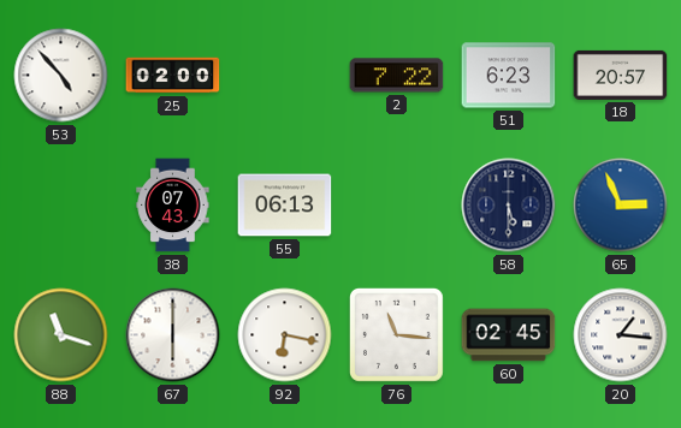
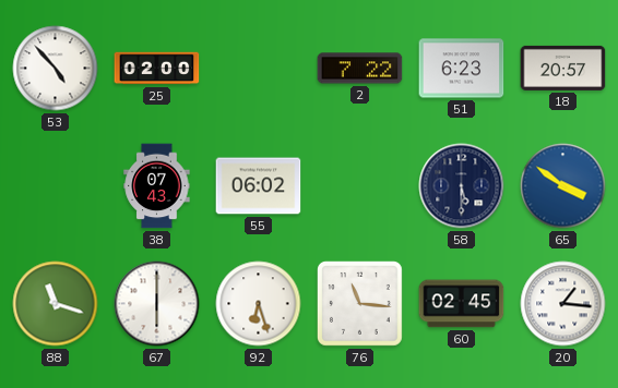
55: 06:13 -> 06:02 (259, 186)
65: 2:56 -> 3:51 (563, 186)
92: 6:17 -> 6:27 (259, 304)
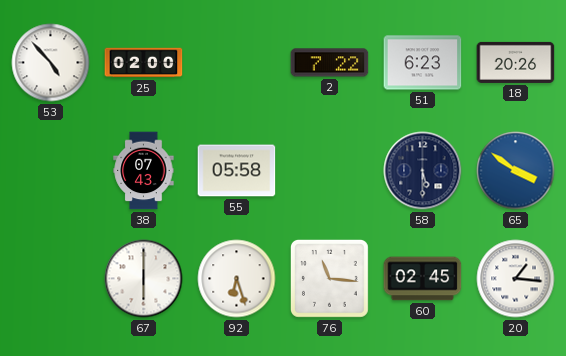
18: 20:57 -> 20:26 (516, 62)
55: 06:02 -> 05:58 (237, 171)
88: 11:18 -> none (56, 304)
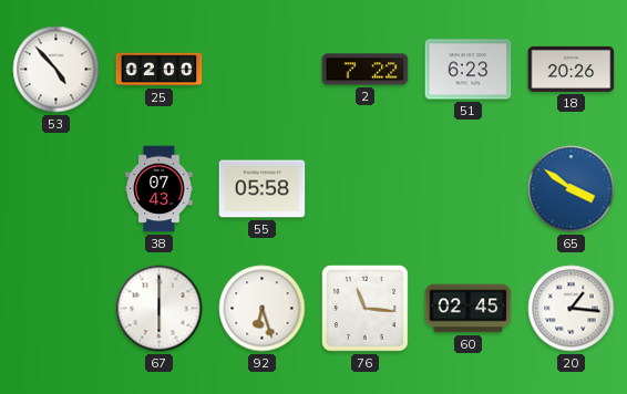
58: 5:30 -> none (423, 171)
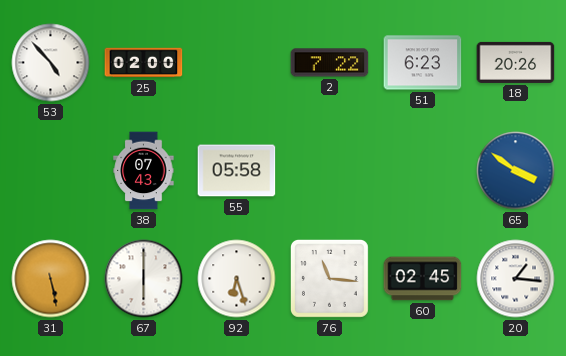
31: none -> 5:28 (51, 279)
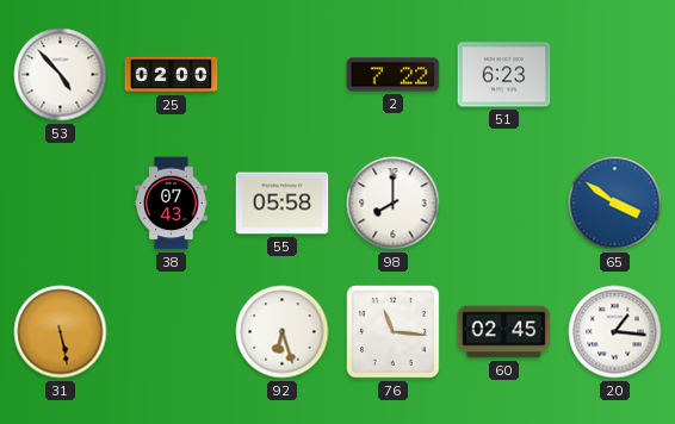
18: 20:26 -> none (516, 62)
98: none -> 8:00 (394, 204)
67: 6:00 -> none (144, 279)
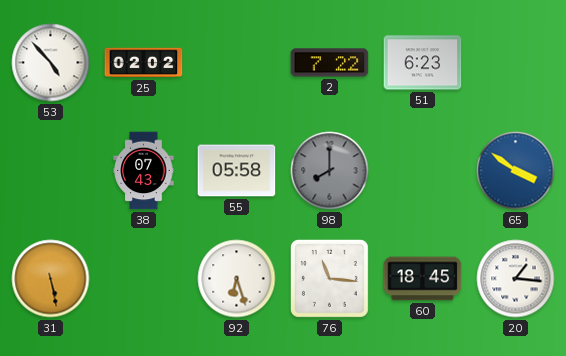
25: 02:00 -> 02:02 (144, 63)
98 dial: white -> grey (330, 171)
60: 02:45 -> 18:45 (423, 279)
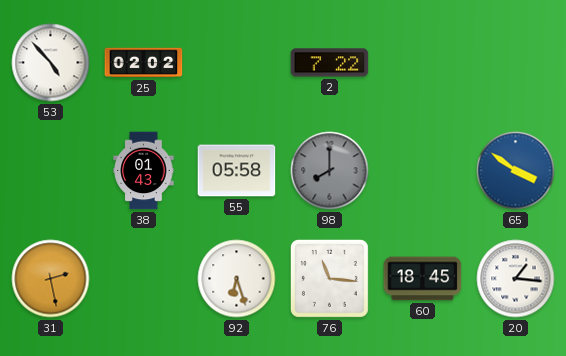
51: 6:23 -> none (423, 63)
38: 07:43 -> 01:43 (144, 171)
31: 5:28 -> 2:28 (51, 279)
